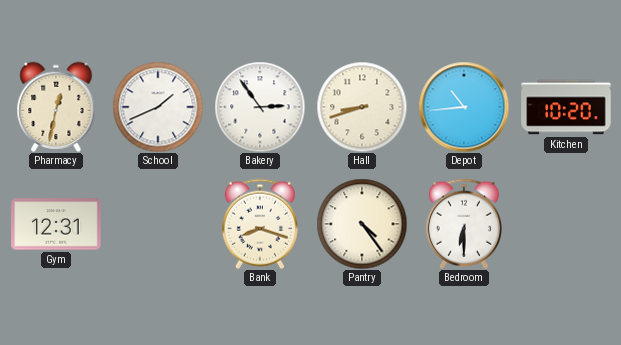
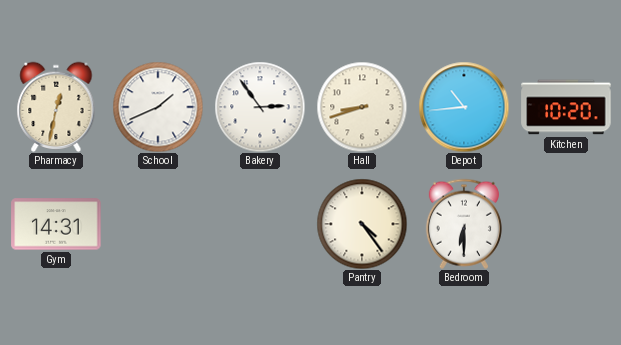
Gym: 12:31 -> 14:31 (56, 224)
Bank: 8:18 -> none (260, 224)
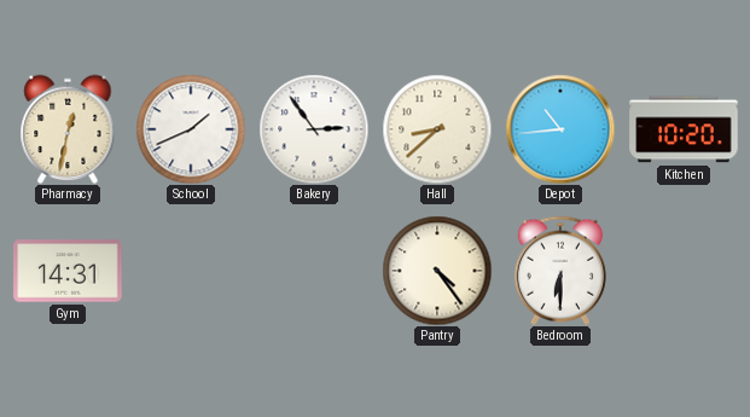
Hall: 8:42 -> 8:38 (437, 129)
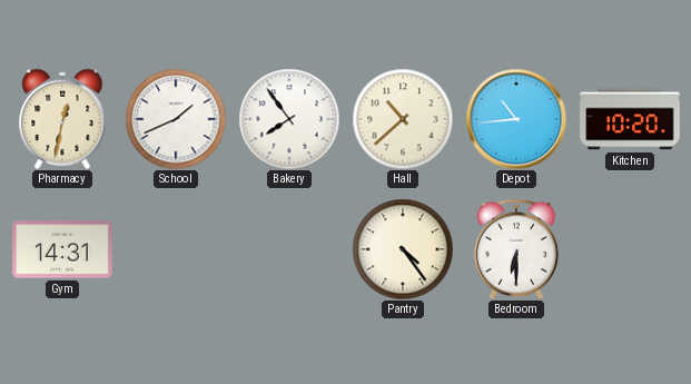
Bakery: 2:54 -> 7:54 (289, 119)
Hall: 8:38 -> 10:38 (403, 119)
